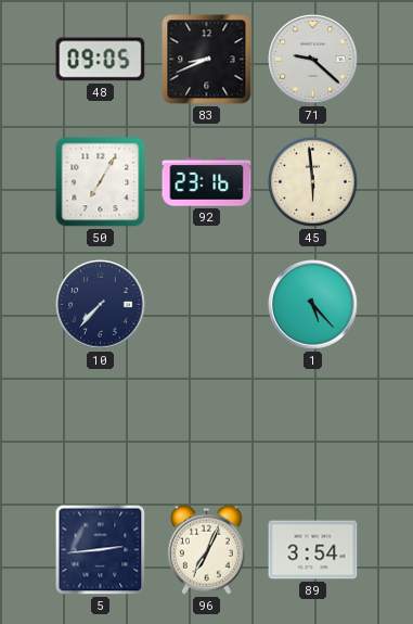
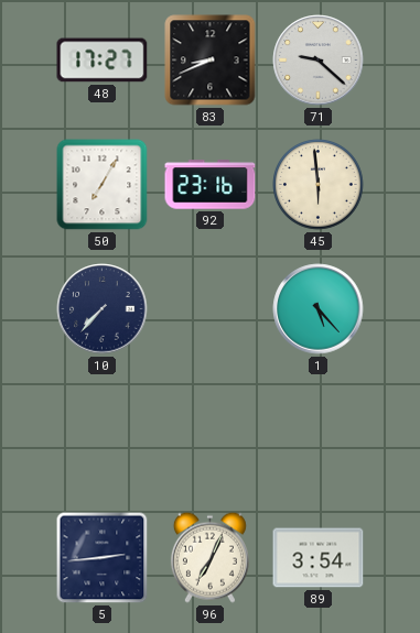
48: 09:05 -> 17:27 (103, 61)
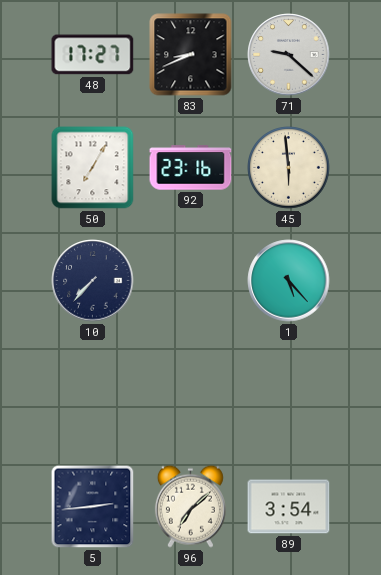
96: 7:04 -> 7:08 (190, 506)
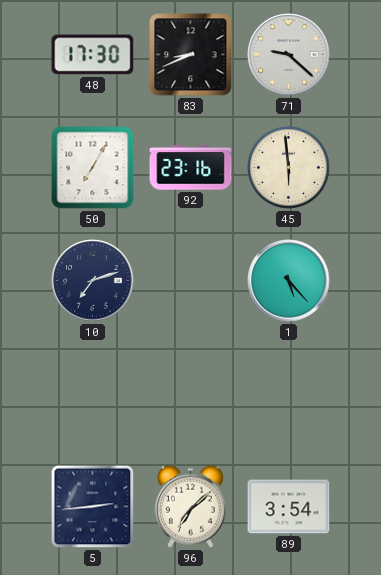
48: 17:27 -> 17:30 (93, 55)
10: 7:37 -> 7:12 (93, 281)
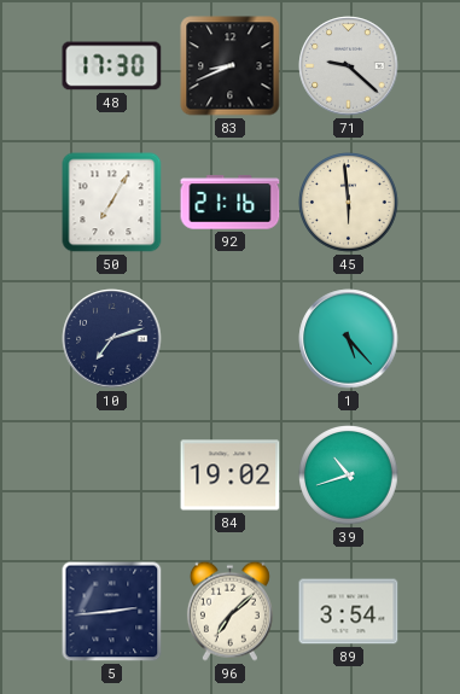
92: 23:16 -> 21:16 (231, 203)
84: none -> 19:02 (231, 476)
39: none -> 10:42 (349, 476)
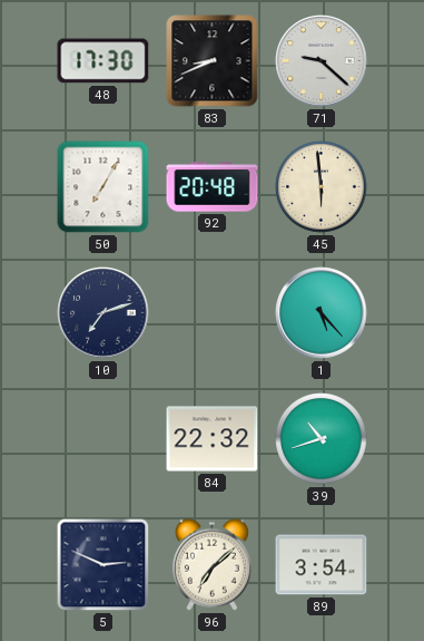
92: 21:16 -> 20:48 (213, 187)
84: 19:02 -> 22:32 (213, 439)
5: 2:44 -> 2:49 (103, 565)
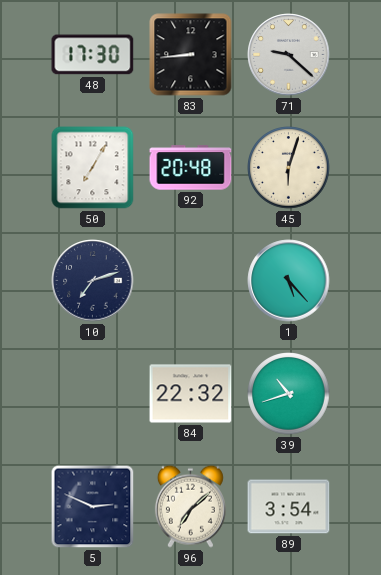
83: 8:41 -> 8:44 (191, 55)
45: 5:59 -> 6:03 (289, 168)
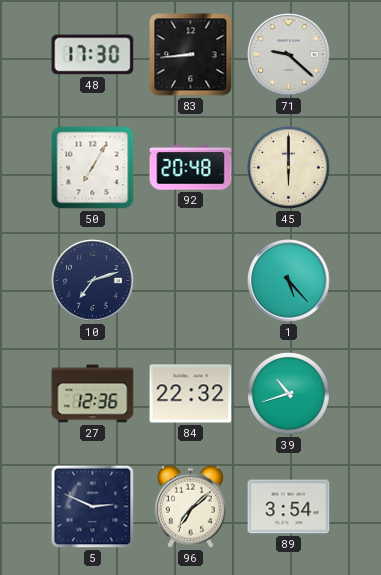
45: 6:03 -> 6:00 (289, 168)
27: none -> 12:36 (93, 394)
